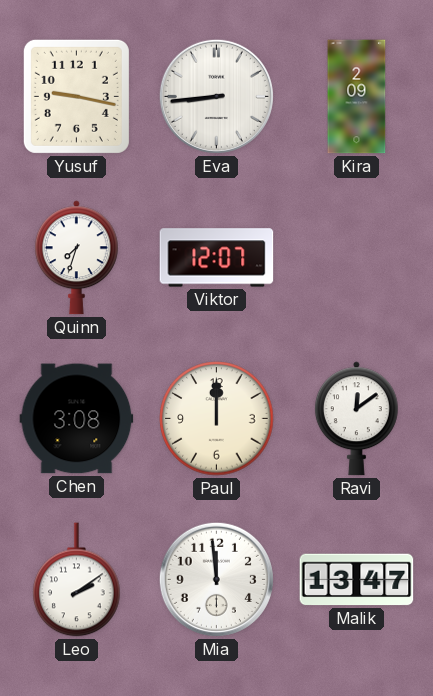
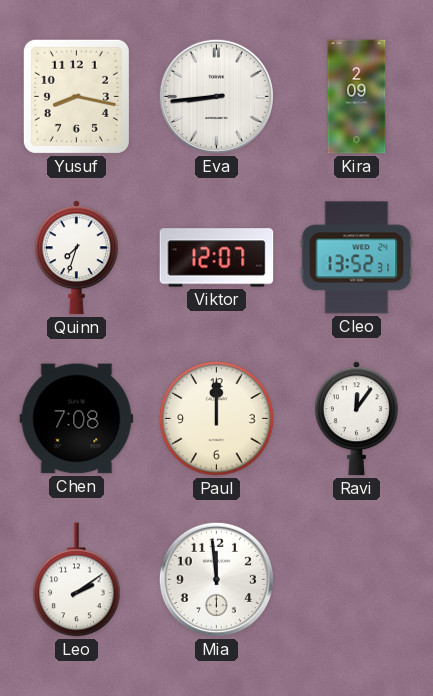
Yusuf: 9:17 -> 8:17 (76, 96)
Cleo: none -> 13:52 (357, 258)
Chen: 3:08 -> 7:08 (77, 419)
Ravi: 12:09 -> 12:06 (356, 419)
Malik: 13:47 -> none (357, 580)
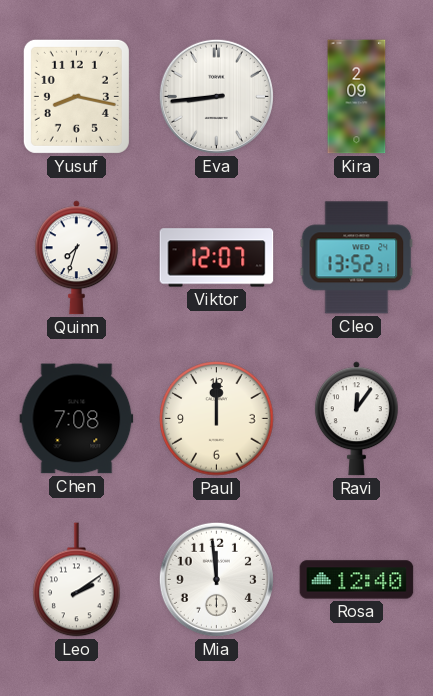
Rosa: none -> 12:40 (357, 580)
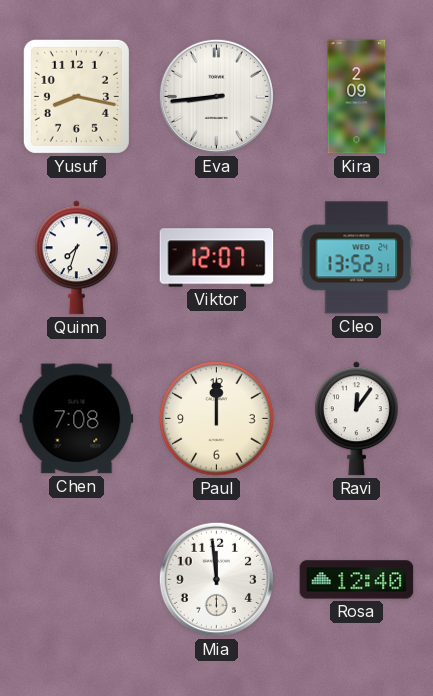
Leo: 2:09 -> none (77, 580)
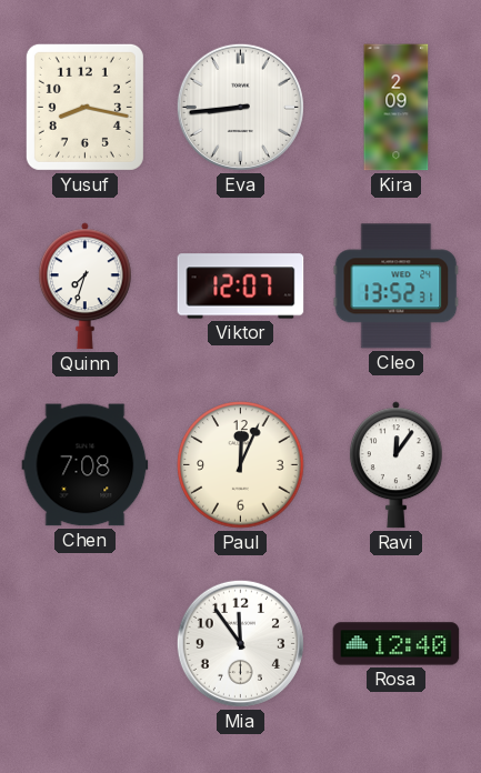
Paul: 12:00 -> 12:04 (241, 465)
Mia: 11:59 -> 11:54 (240, 643)
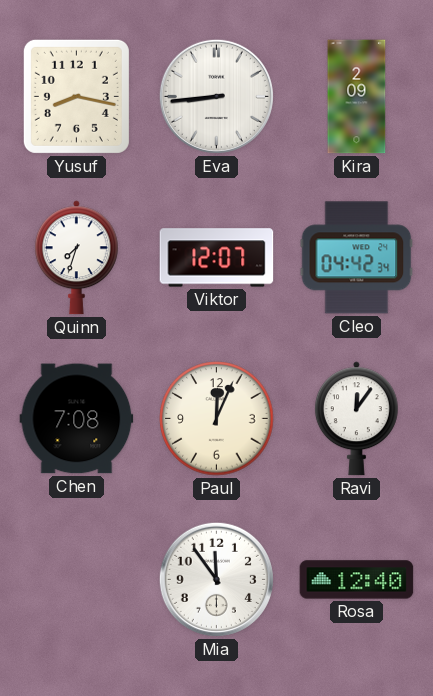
Cleo: 13:52 -> 04:42 (357, 258)
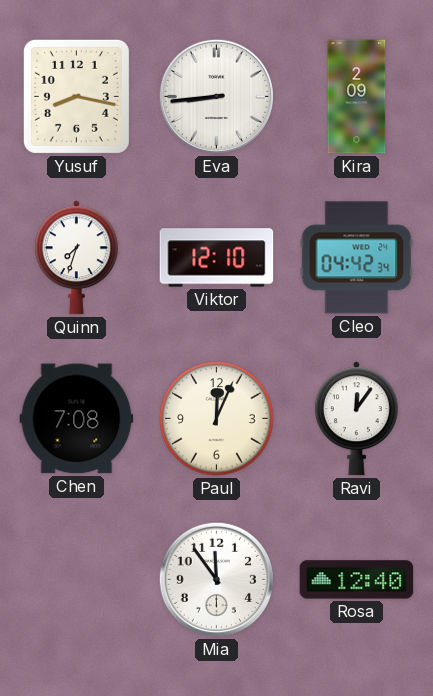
Viktor: 12:07 -> 12:10 (217, 258)
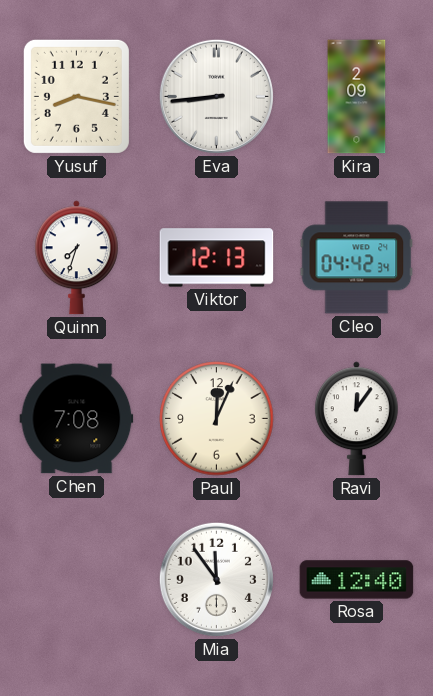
Viktor: 12:10 -> 12:13 (217, 258)
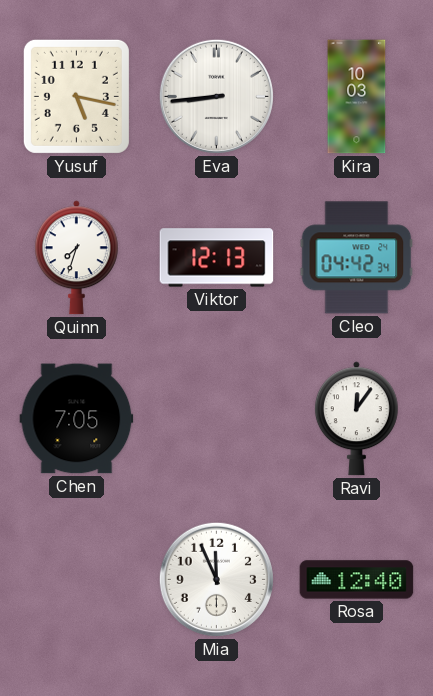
Yusuf: 8:17 -> 5:17 (76, 96)
Kira: 2:09 -> 10:03 (357, 97)
Chen: 7:08 -> 7:05 (77, 419)
Paul: 12:04 -> none (217, 419)
Mia: 11:54 -> 11:56 (216, 579)
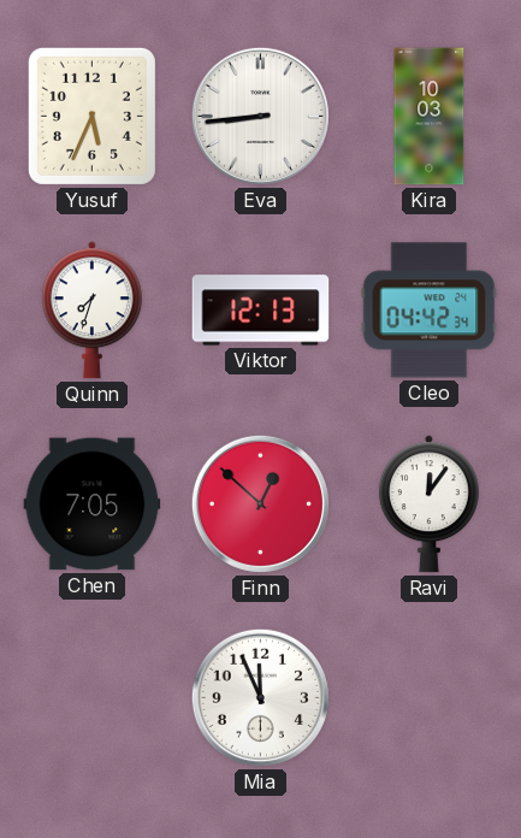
Yusuf: 5:17 -> 5:34 (91, 116)
Finn: none -> 12:52 (260, 503)
Rosa: 12:40 -> none (357, 580)
